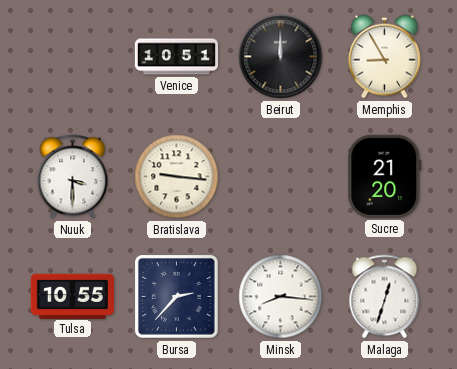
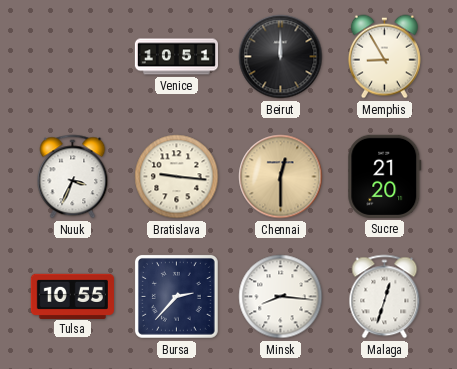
Nuuk: 3:30 -> 3:34 (73, 177)
Chennai: none -> 12:30 (281, 177)
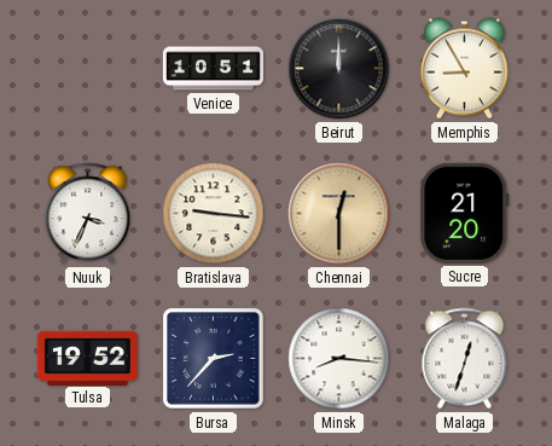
Tulsa: 10:55 -> 19:52 (87, 358)
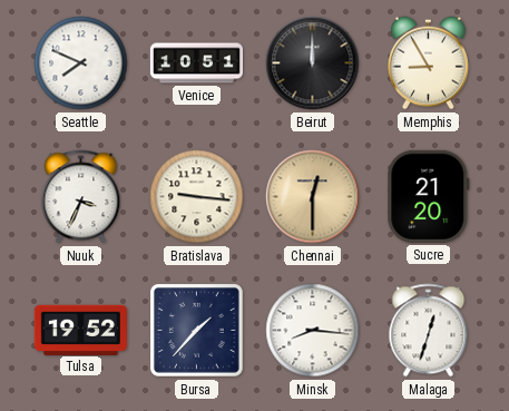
Seattle: none -> 7:49 (81, 63)
Bursa: 2:37 -> 1:37 (196, 330)
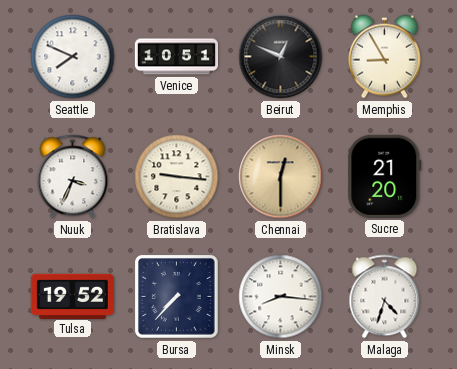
Beirut: 12:00 -> 12:49 (281, 57)
Bursa: 1:37 -> 7:37 (176, 296)
Malaga: 12:33 -> 4:33 (385, 297)
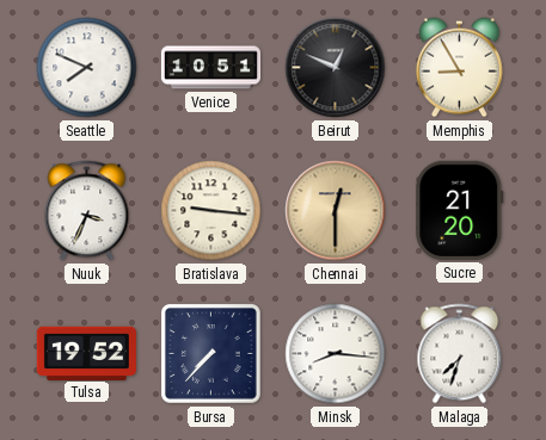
Malaga: 4:33 -> 7:33 (460, 354)
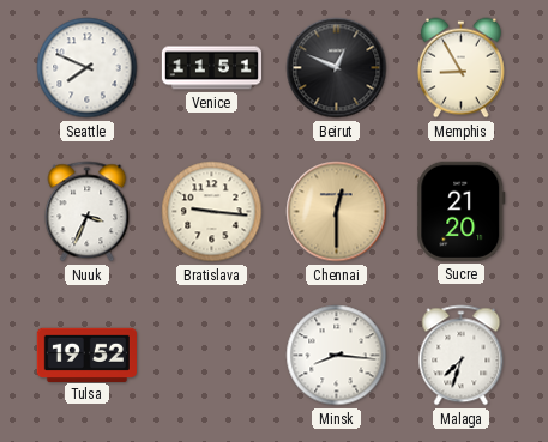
Venice: 10:51 -> 11:51 (211, 68)
Bursa: 7:37 -> none (210, 353)
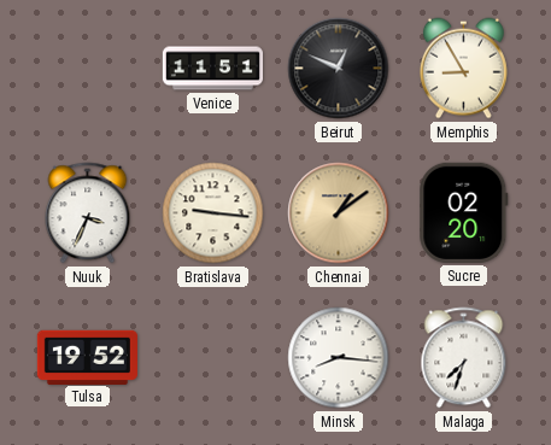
Seattle: 7:49 -> none (88, 68)
Chennai: 12:30 -> 1:09 (339, 213)
Sucre: 21:20 -> 02:20 (464, 212)
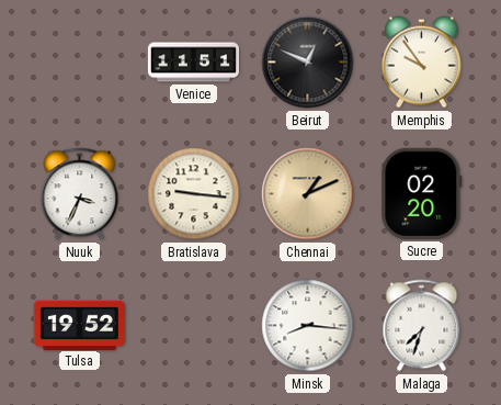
Memphis: 8:55 -> 9:54 (421, 63)
Chennai: 1:09 -> 1:11 (308, 194)
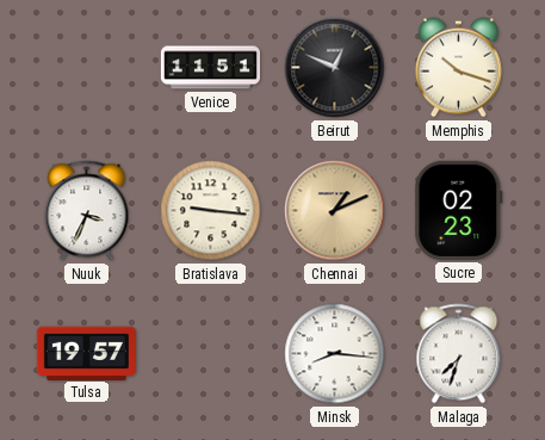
Memphis: 9:54 -> 10:18 (458, 68)
Sucre: 02:20 -> 02:23 (459, 210)
Tulsa: 19:52 -> 19:57 (86, 353)
